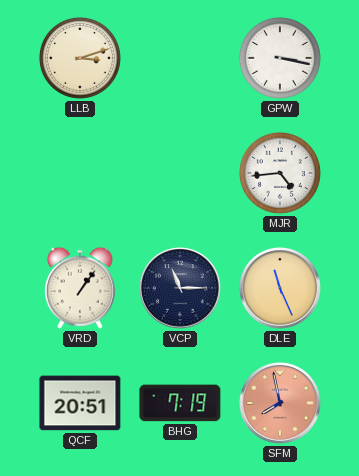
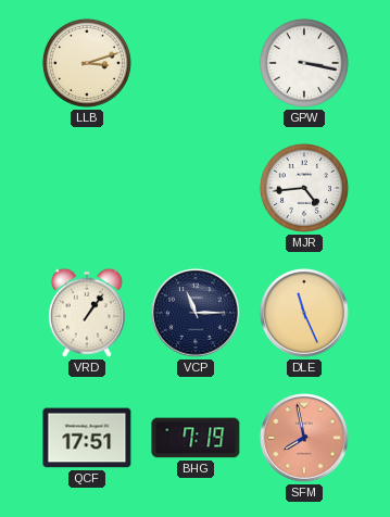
QCF: 20:51 -> 17:51 (87, 438)
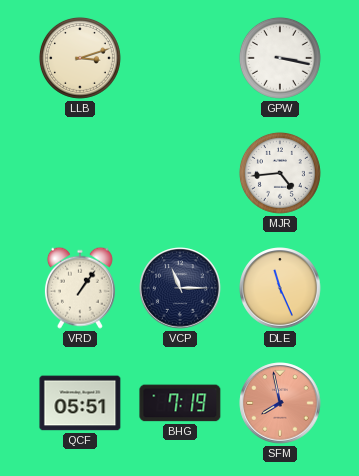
QCF: 17:51 -> 05:51 (80, 403)
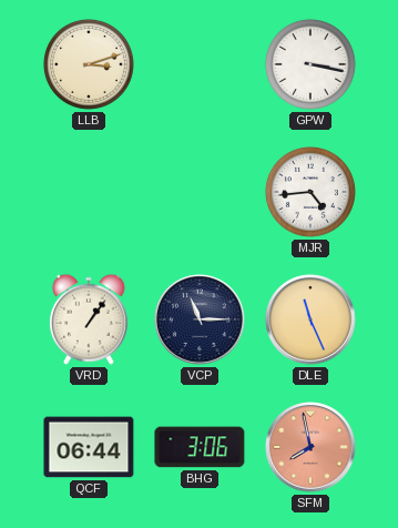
QCF: 05:51 -> 06:44 (89, 447)
BHG: 7:19 -> 3:06 (200, 447)
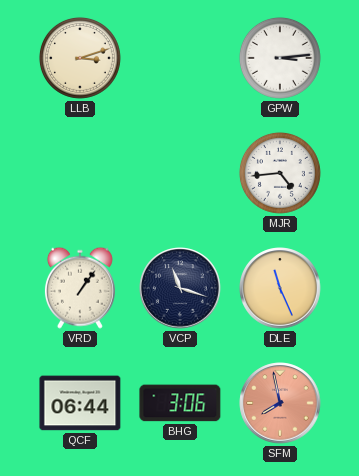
GPW: 3:17 -> 3:14 (280, 58)
VCP: 11:15 -> 11:18 (180, 288)
